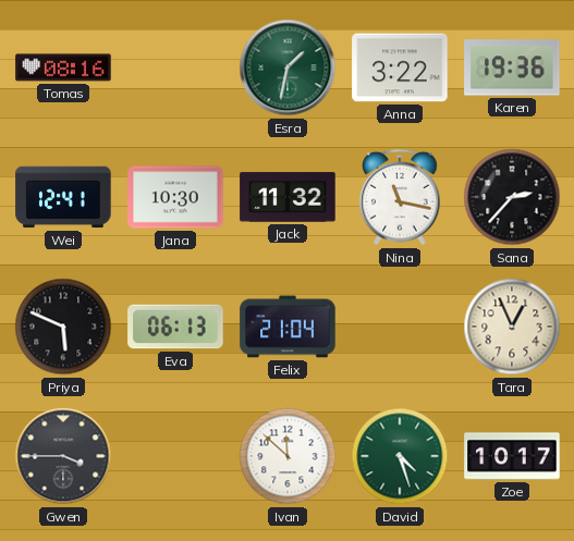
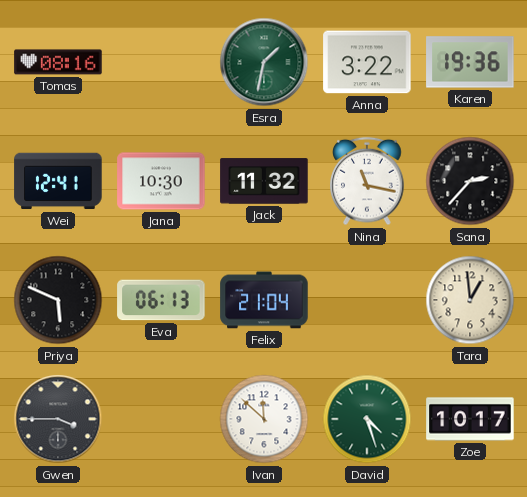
Tara: 12:56 -> 12:59 (470, 300)
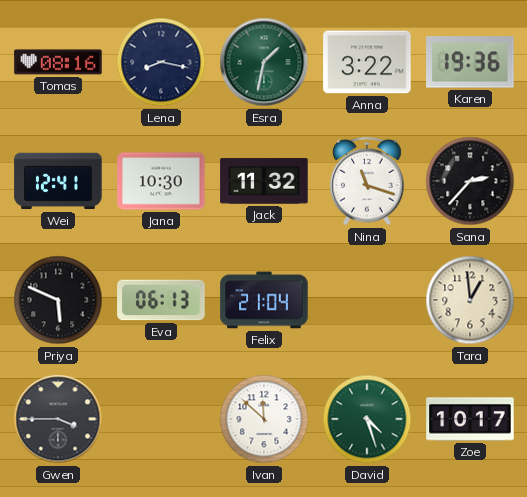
Lena: none -> 8:17 (161, 62)
Nina: 11:17 -> 11:18 (367, 181)
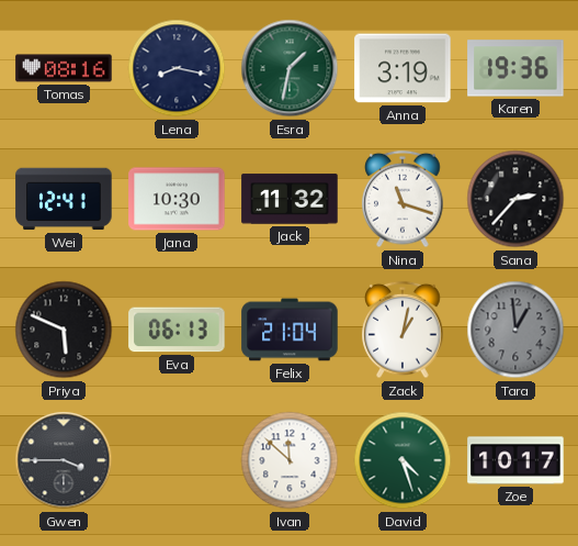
Anna: 3:22 -> 3:19 (403, 68)
Zack: none -> 1:02 (403, 330)
Tara dial: cream -> grey (515, 330)
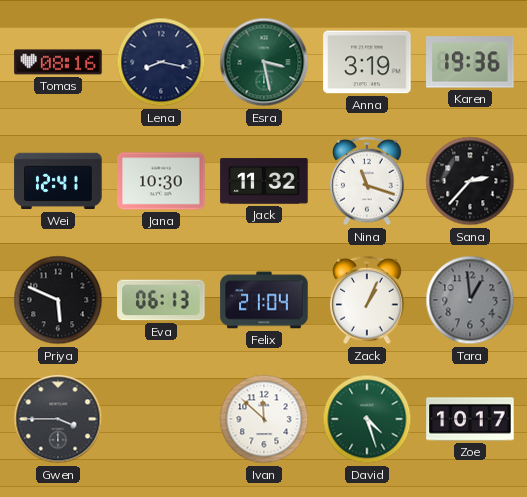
Esra: 1:32 -> 3:28 (264, 62)
Zack: 1:02 -> 1:04 (367, 300)
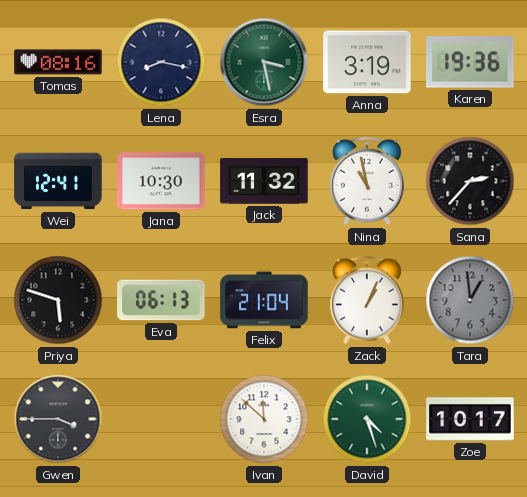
Nina: 11:18 -> 10:58 (367, 181)
Priya: 5:49 -> 5:48 (58, 300)
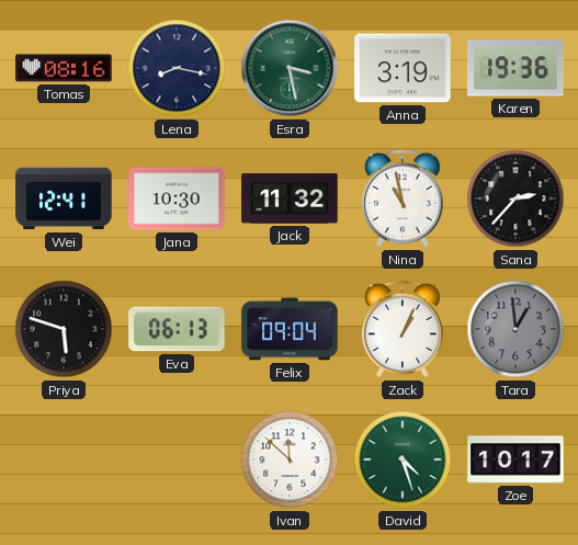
Felix: 21:04 -> 09:04 (290, 329)
Gwen: 3:45 -> none (58, 419)
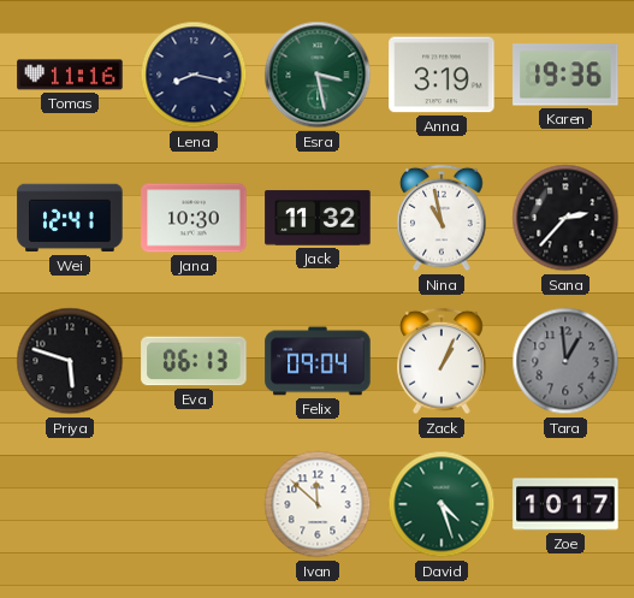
Tomas: 08:16 -> 11:16 (70, 75)
